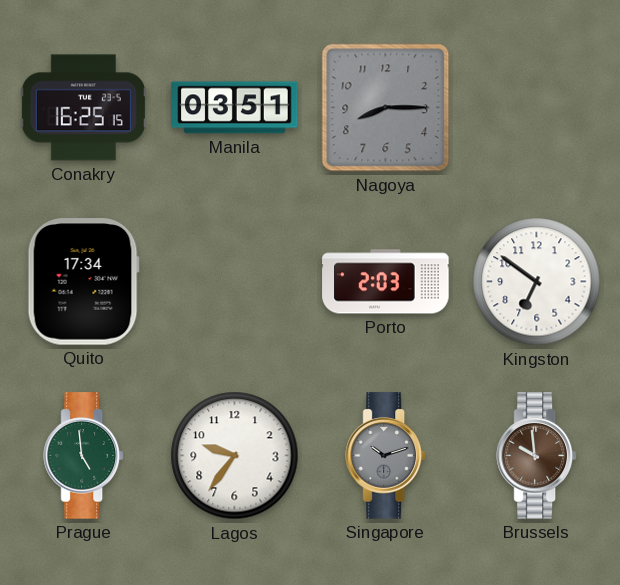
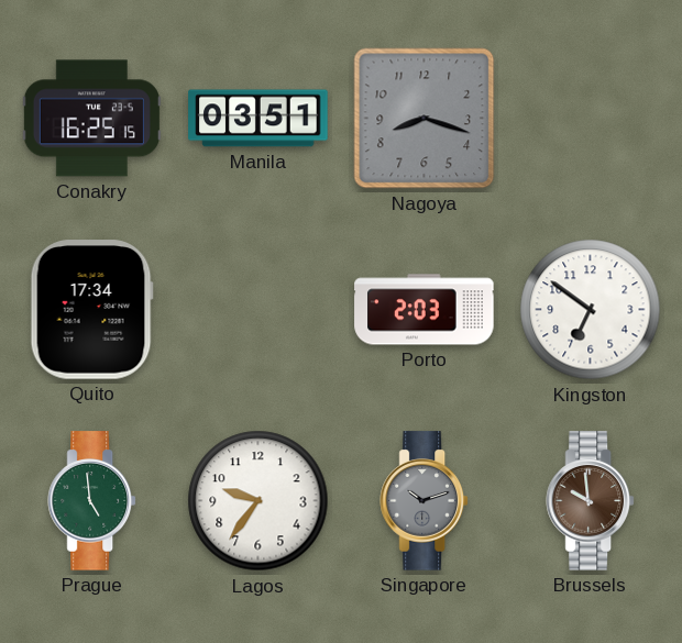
Nagoya: 8:15 -> 8:18 (425, 119)
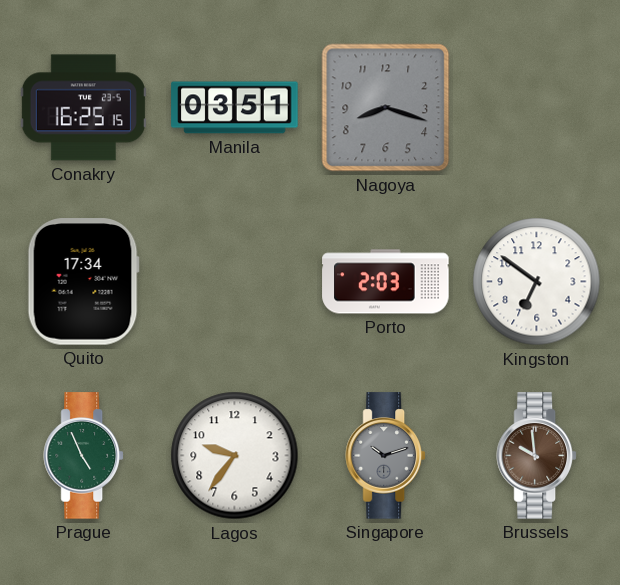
Prague: 4:59 -> 4:56 (83, 456)
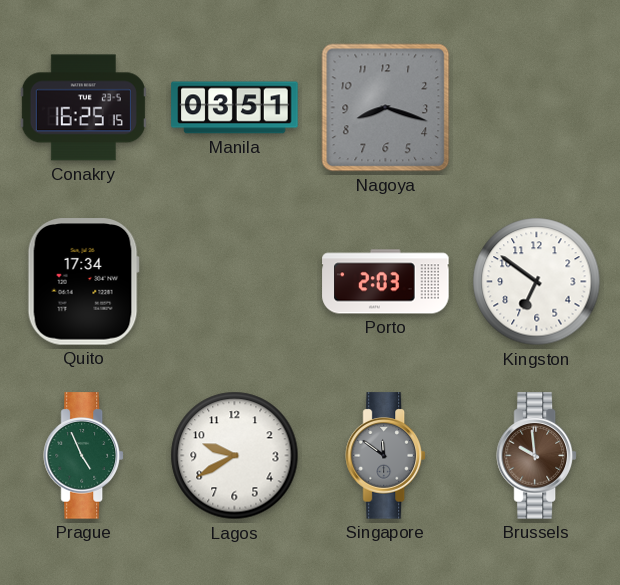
Lagos: 9:36 -> 9:40 (235, 456)
Singapore: 10:12 -> 11:51 (385, 456)
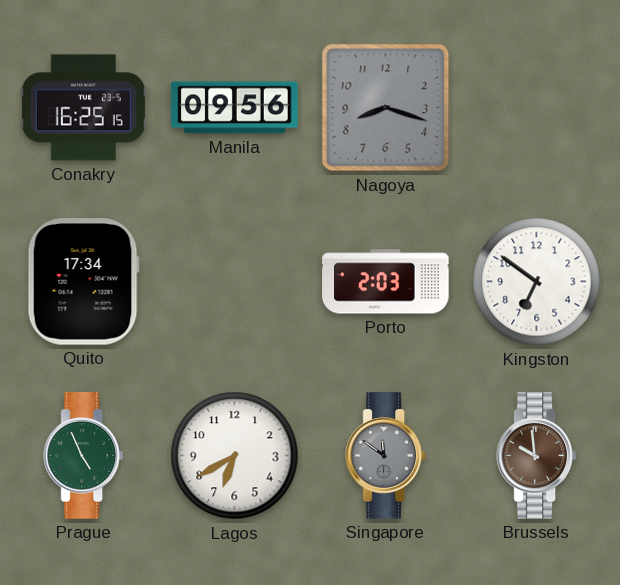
Manila: 03:51 -> 09:56 (235, 108)
Lagos: 9:40 -> 6:40 (235, 456)
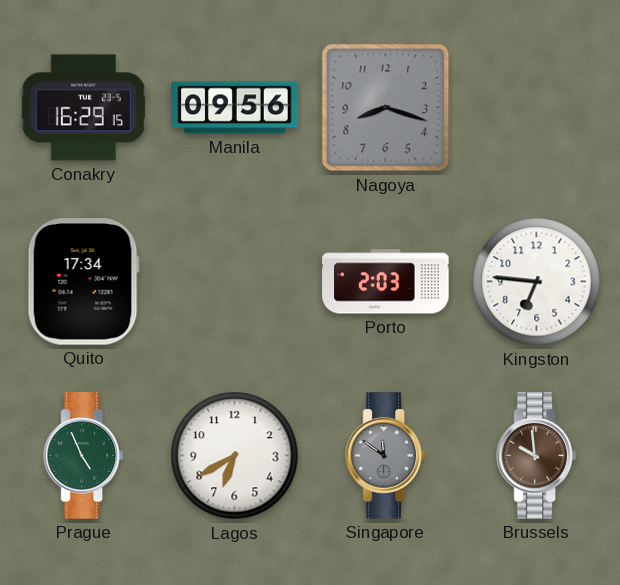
Conakry: 16:25 -> 16:29 (83, 108)
Kingston: 6:51 -> 6:46 (537, 282)
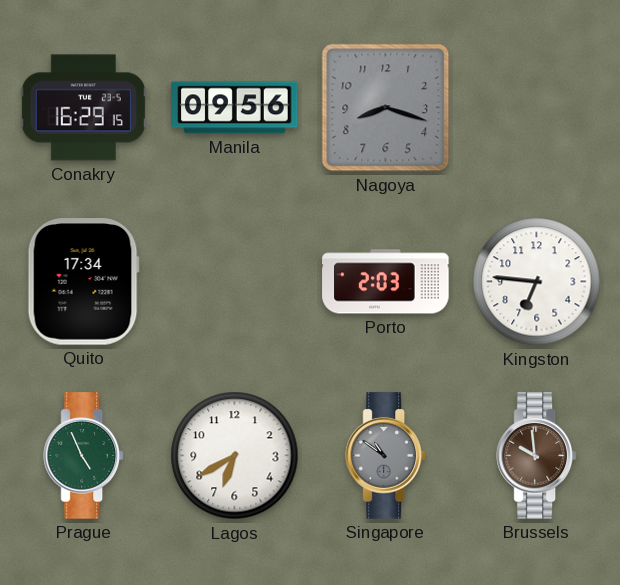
Singapore: 11:51 -> 10:51 (385, 456)
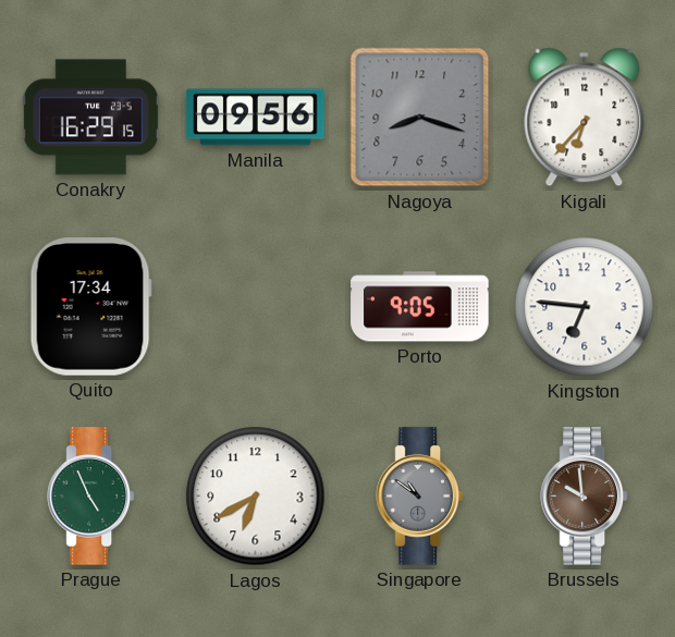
Kigali: none -> 6:37 (585, 118)
Porto: 2:03 -> 9:05 (420, 307)
